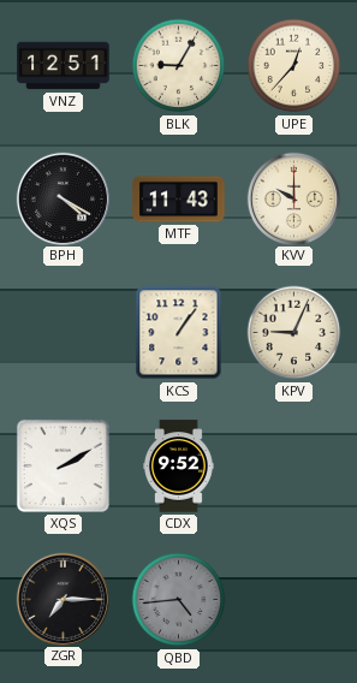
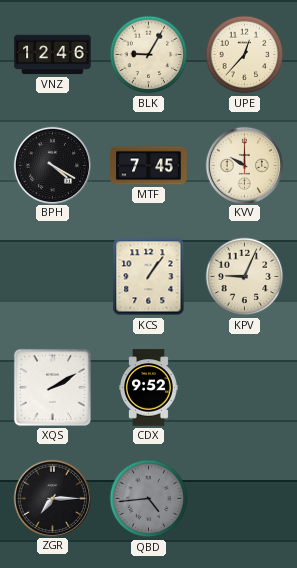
VNZ: 12:51 -> 12:46 (53, 55)
MTF: 11:43 -> 7:45 (149, 166)
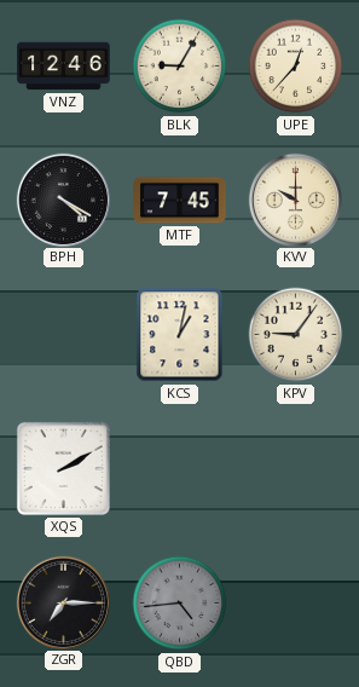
KCS: 1:06 -> 1:02 (180, 335)
KPV: 9:04 -> 9:06 (296, 335)
CDX: 9:52 -> none (149, 388)
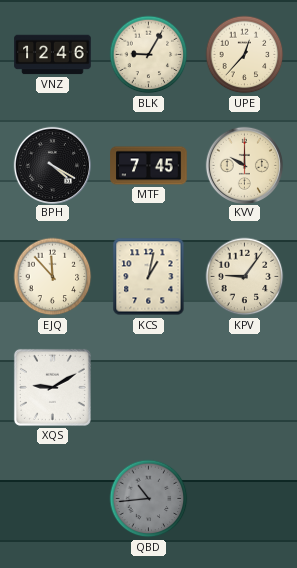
EJQ: none -> 11:53 (53, 277)
XQS: 2:10 -> 9:10 (52, 387)
ZGR: 7:15 -> none (63, 602)
QBD: 4:44 -> 10:44 (149, 499)
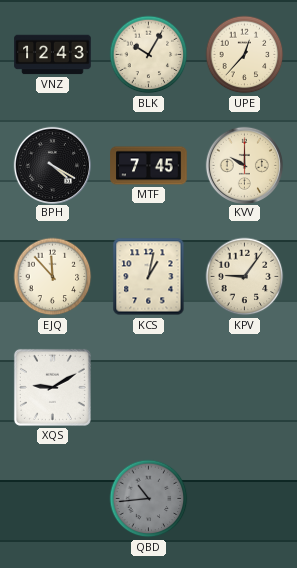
VNZ: 12:46 -> 12:43 (53, 55)
BLK: 9:05 -> 10:05 (149, 55)
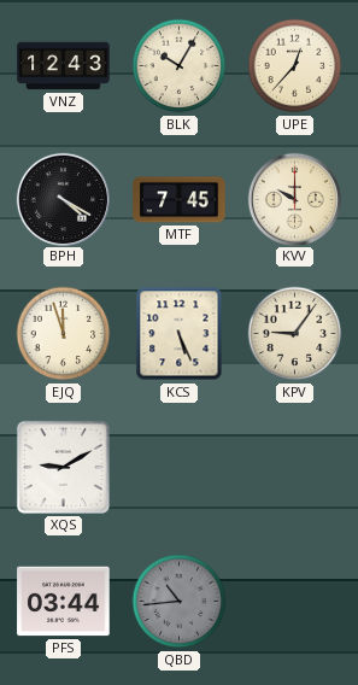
EJQ: 11:53 -> 11:57 (64, 334)
KCS: 1:02 -> 5:26 (180, 334)
PFS: none -> 03:44 (64, 602)
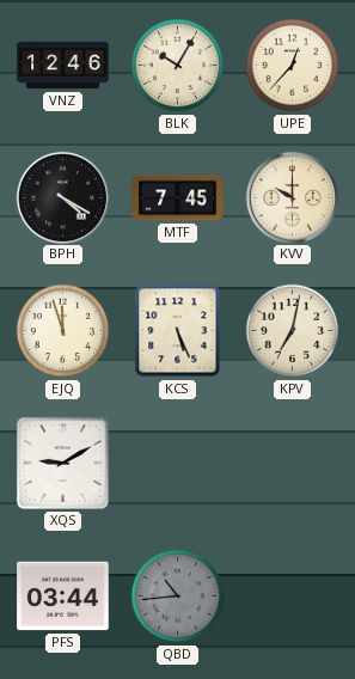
VNZ: 12:43 -> 12:46 (63, 66)
KPV: 9:06 -> 7:02 (293, 331)
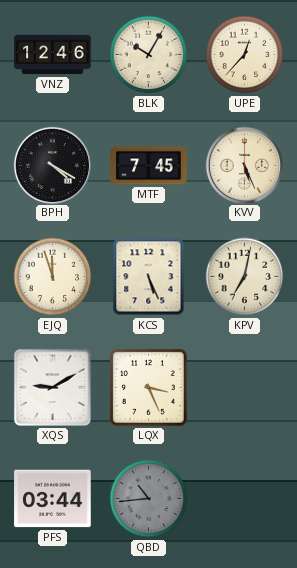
KVV: 10:00 -> 5:26 (244, 165)
LQX: none -> 3:26 (149, 388)
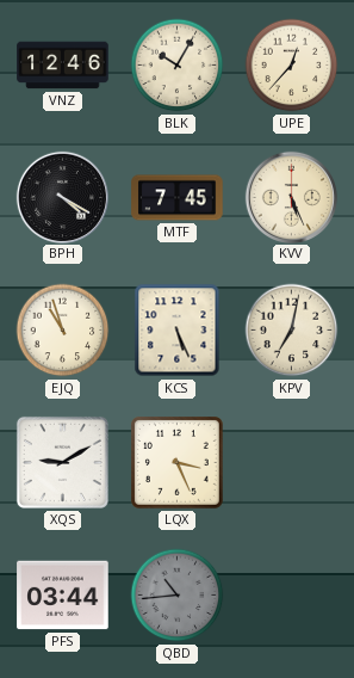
EJQ: 11:57 -> 10:57 (63, 331)
